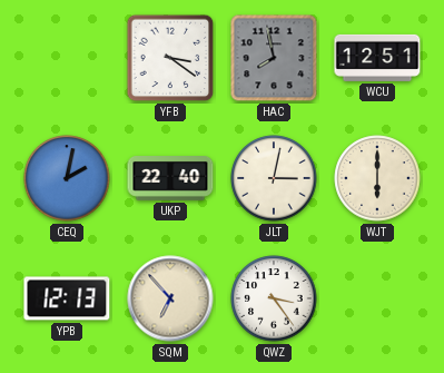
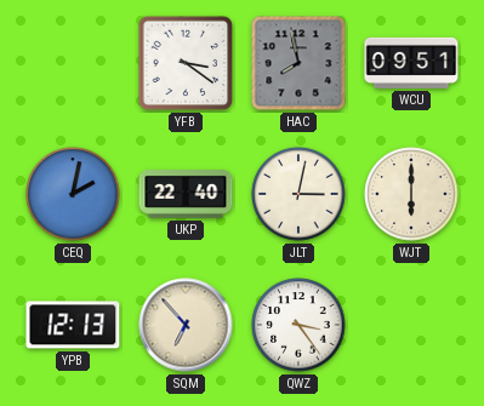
WCU: 12:51 -> 09:51 (411, 63)
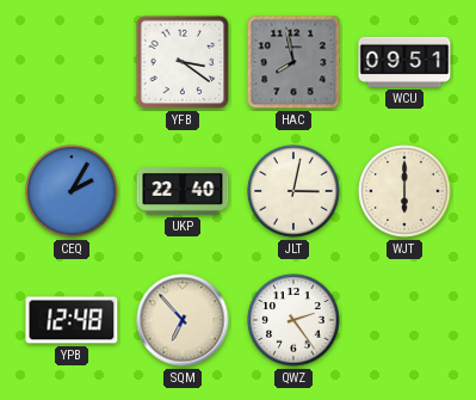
CEQ: 2:02 -> 2:05 (72, 191)
YPB: 12:13 -> 12:48 (72, 320)
QWZ: 3:24 -> 2:24 (293, 320)
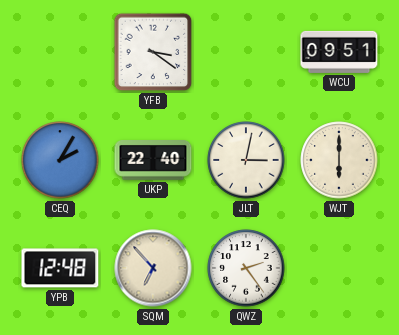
HAC: 7:58 -> none (293, 62)
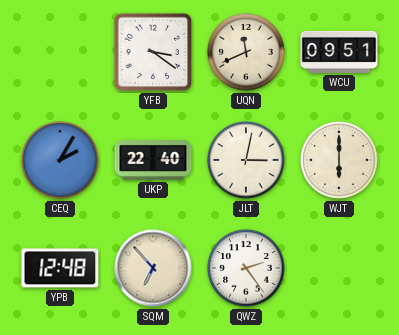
UQN: none -> 11:41 (246, 52)
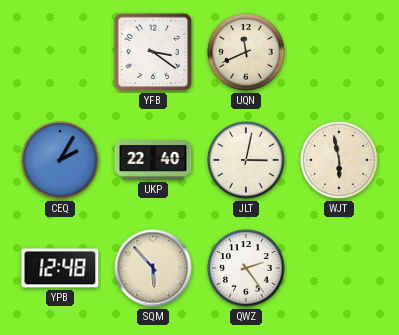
WCU: 09:51 -> none (339, 52)
WJT: 6:00 -> 5:58 (339, 160)
SQM: 6:53 -> 5:53 (153, 268)
